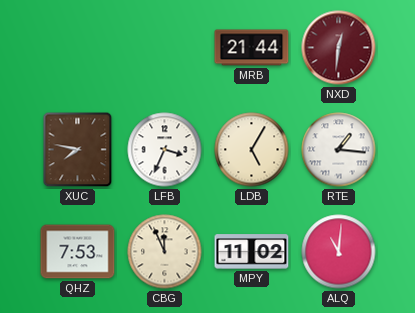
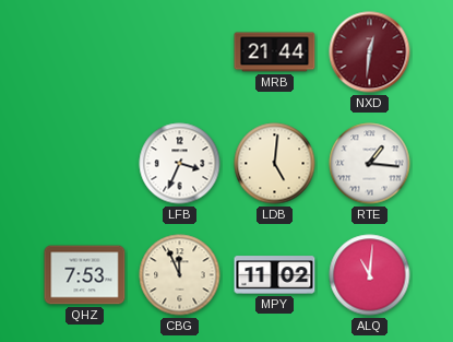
XUC: 7:47 -> none (78, 150)
LDB: 5:05 -> 5:01 (275, 164)
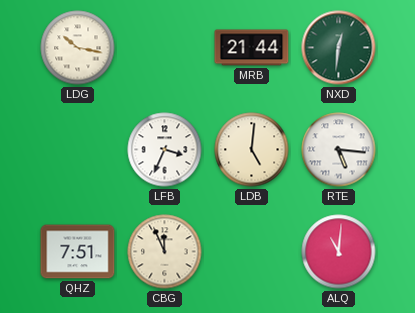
LDG: none -> 10:17 (78, 48)
NXD dial: burgundy -> green (339, 48)
RTE: 1:16 -> 5:16 (339, 150)
QHZ: 7:53 -> 7:51 (78, 252)
MPY: 11:02 -> none (275, 275)
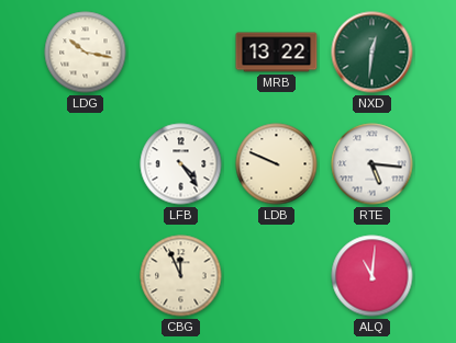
MRB: 21:44 -> 13:22 (277, 53)
LFB: 3:34 -> 4:24 (181, 164)
LDB: 5:01 -> 9:49 (277, 164)
QHZ: 7:51 -> none (78, 252)
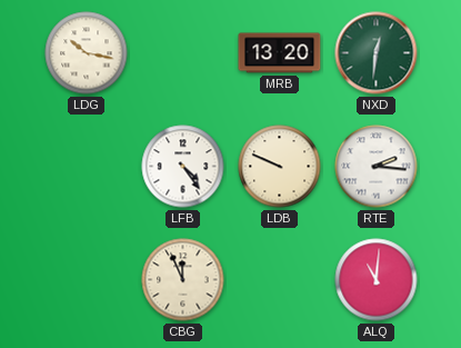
MRB: 13:22 -> 13:20 (280, 53)
RTE: 5:16 -> 2:16 (377, 167)
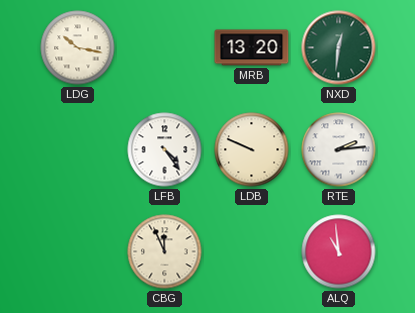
RTE: 2:16 -> 2:14 (339, 150)
ALQ: 11:01 -> 10:59 (339, 252)
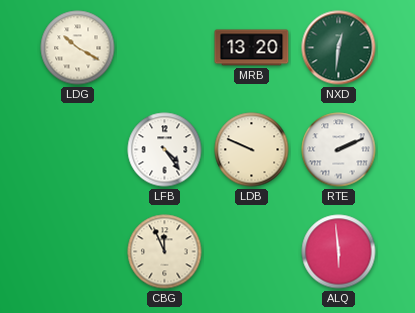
LDG: 10:17 -> 10:20 (78, 48)
RTE: 2:14 -> 2:11 (339, 150)
ALQ: 10:59 -> 5:59 (339, 252)
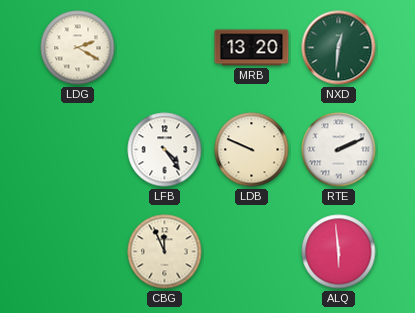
LDG: 10:20 -> 2:20 (78, 48)
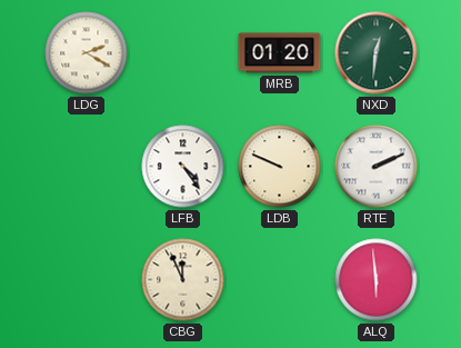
MRB: 13:20 -> 01:20 (280, 53)
